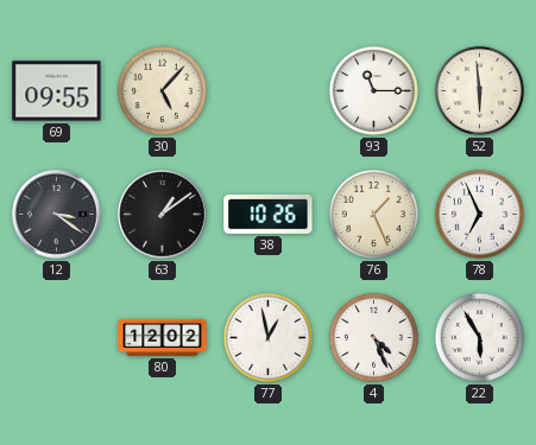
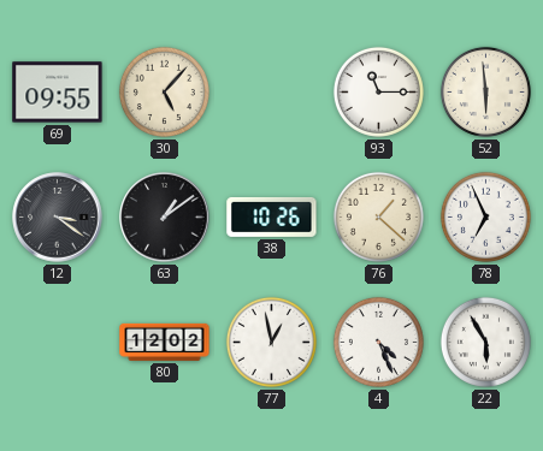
76: 1:26 -> 1:22 (378, 216)
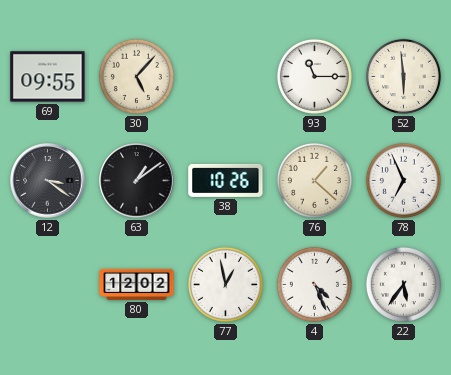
22: 5:55 -> 5:36 (403, 284)
